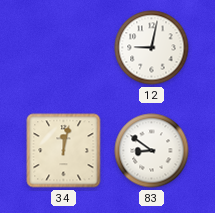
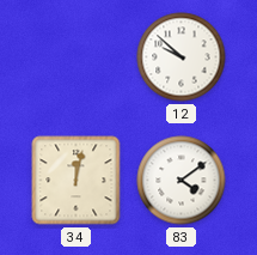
12: 9:02 -> 9:52 (182, 57)
83: 8:51 -> 4:09 (182, 181)
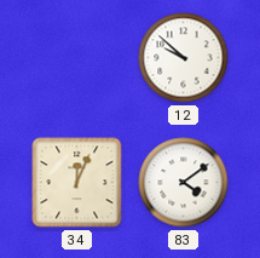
34: 12:02 -> 12:04 (77, 183)
